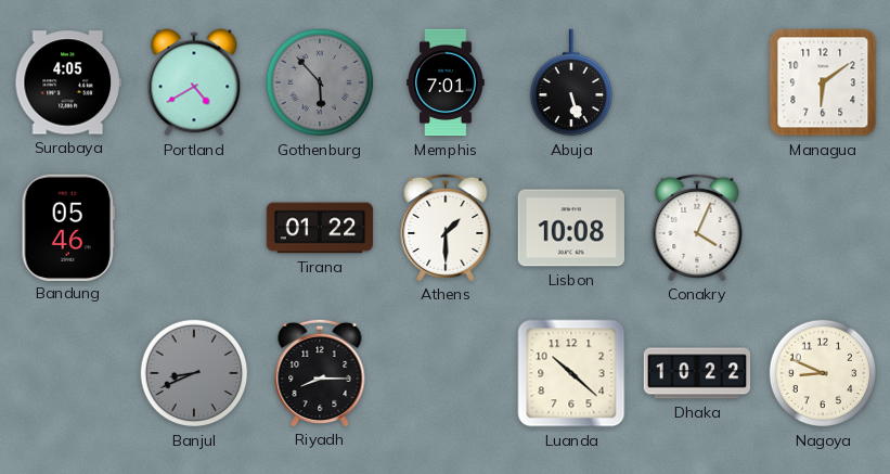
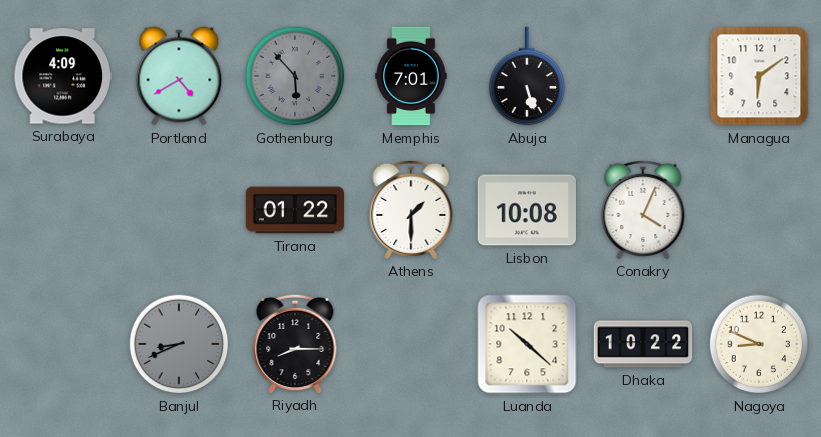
Surabaya: 4:05 -> 4:09 (62, 76)
Bandung: 05:46 -> none (68, 227)
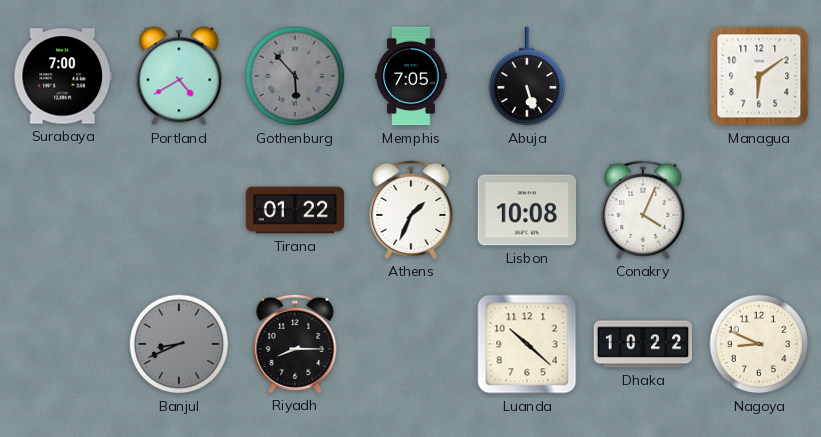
Surabaya: 4:09 -> 7:00 (62, 76)
Memphis: 7:01 -> 7:05 (411, 76)
Athens: 1:30 -> 1:34 (411, 209)
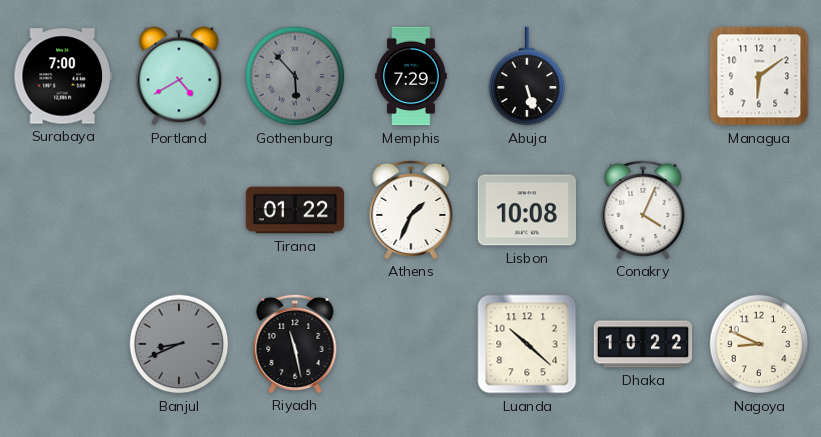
Memphis: 7:05 -> 7:29 (411, 76)
Riyadh: 8:15 -> 11:28 (295, 343)
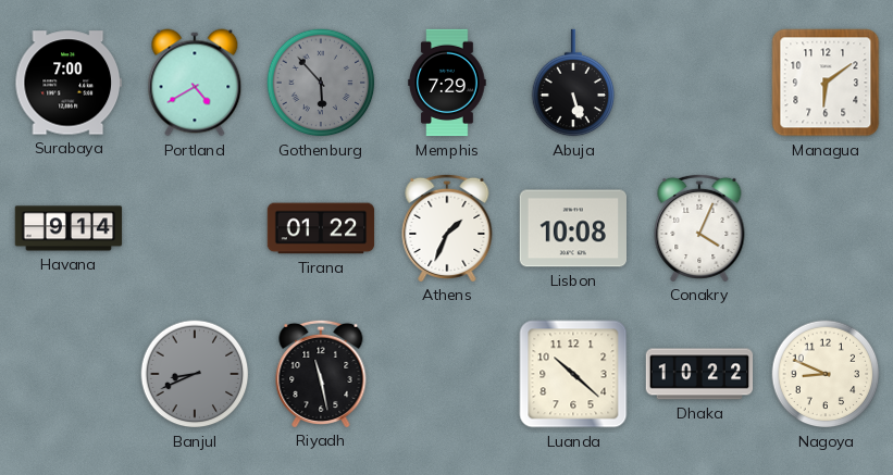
Havana: none -> 9:14 (69, 228)
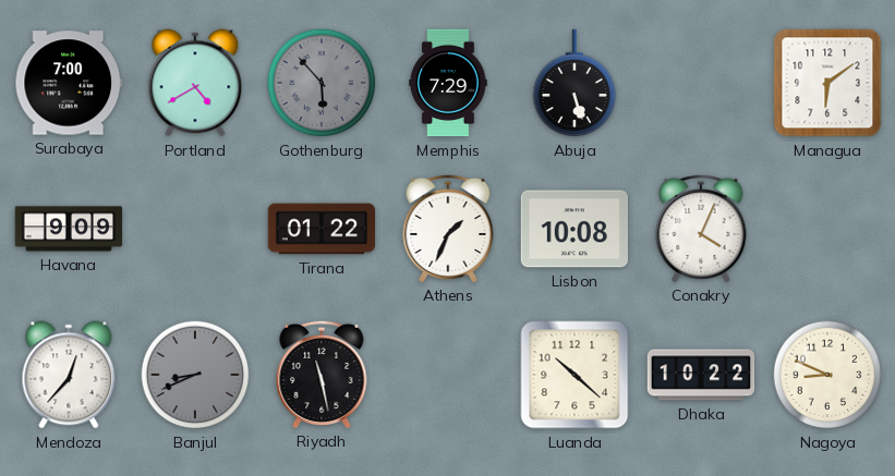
Havana: 9:14 -> 9:09 (69, 229)
Mendoza: none -> 12:37 (69, 375)
